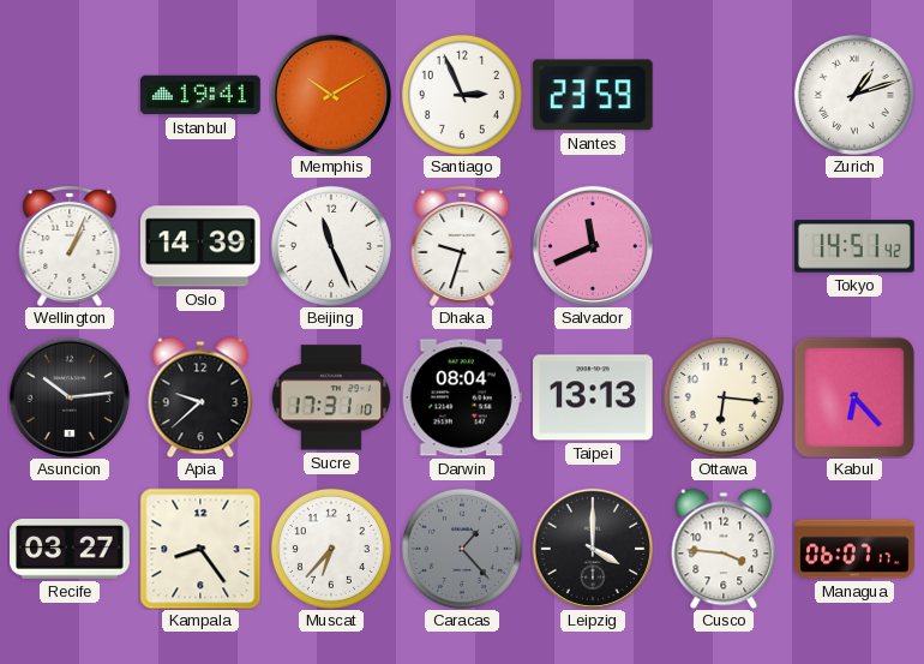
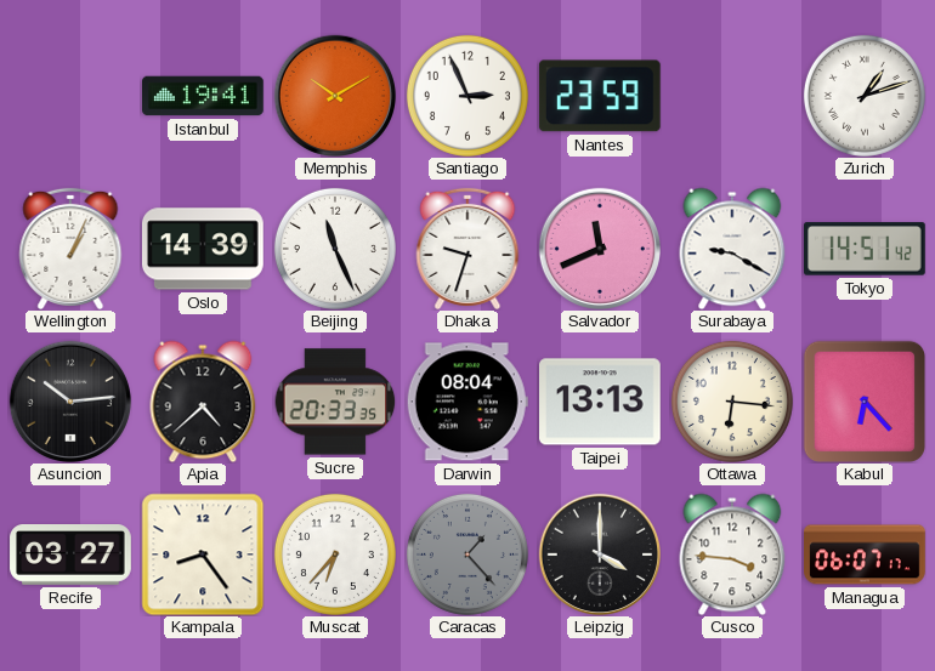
Surabaya: none -> 9:20 (732, 249)
Apia: 9:38 -> 4:38 (203, 402)
Sucre: 17:31 -> 20:33 (335, 402)
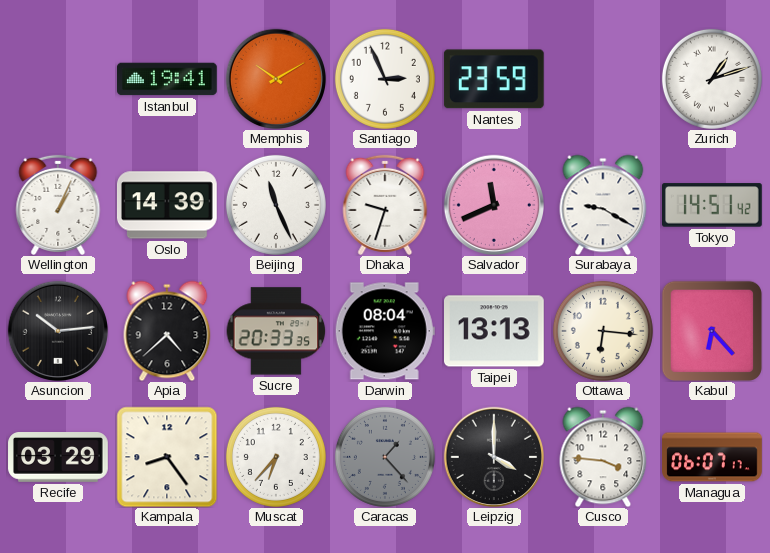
Recife: 03:27 -> 03:29 (58, 458)
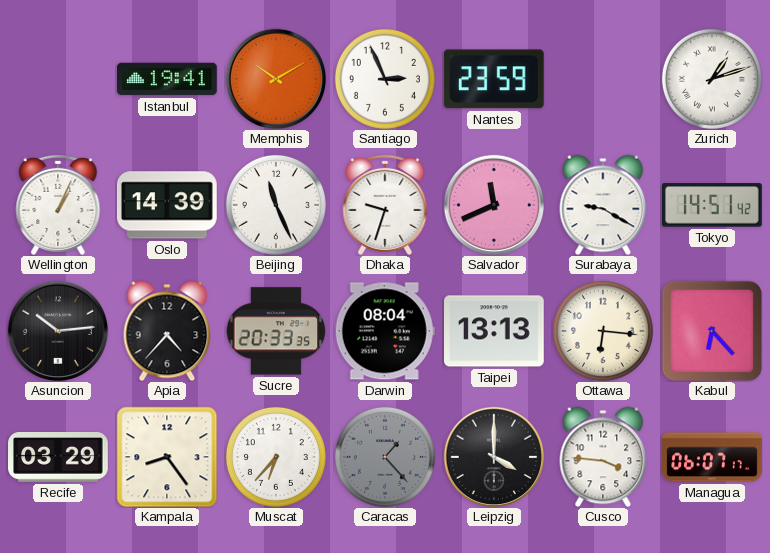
Apia: 4:38 -> 4:37 (167, 331)
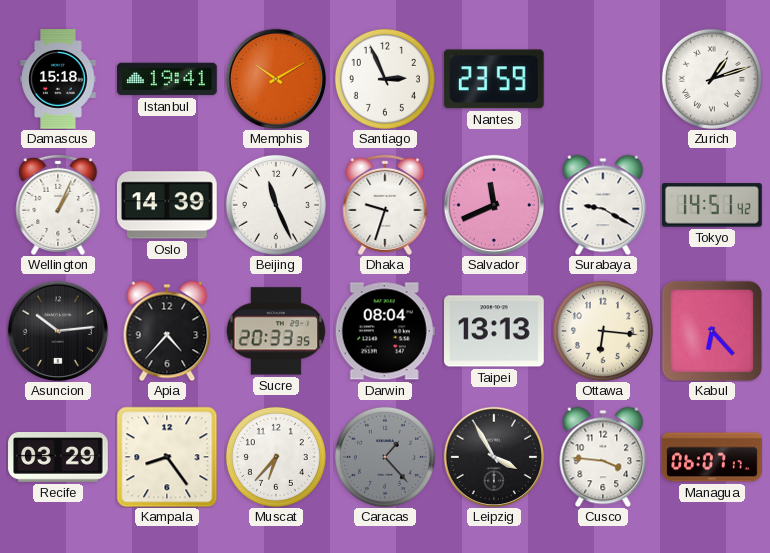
Damascus: none -> 15:18 (58, 79)
Leipzig: 4:00 -> 3:55 (493, 456)
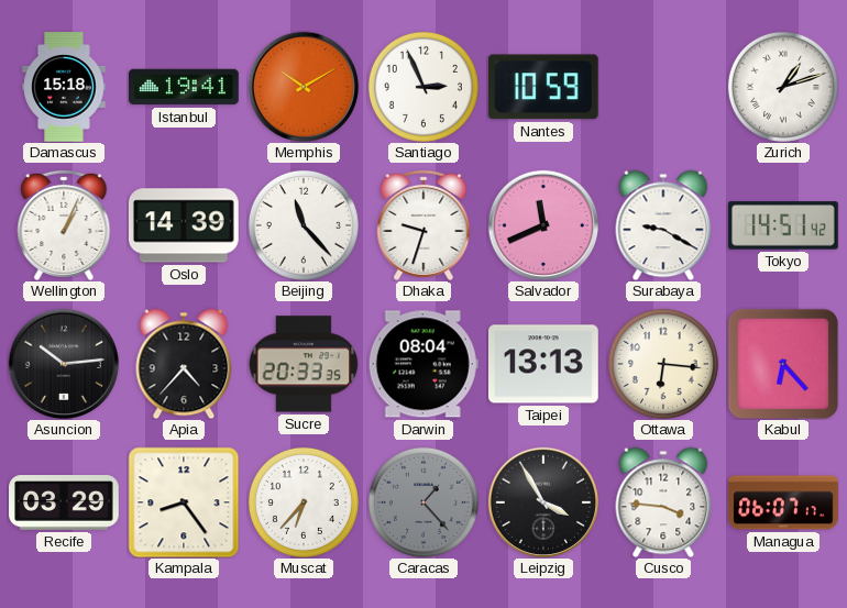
Nantes: 23:59 -> 10:59 (543, 87)
Beijing: 11:26 -> 11:23 (304, 225)
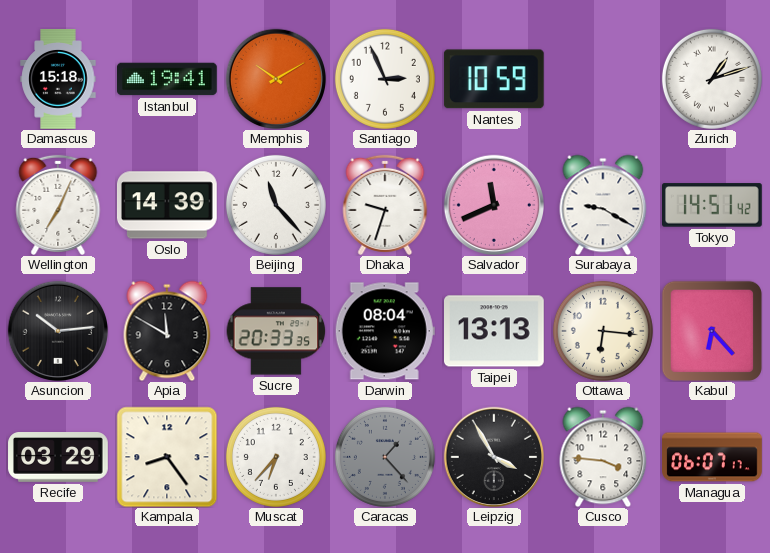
Wellington: 1:04 -> 7:04 (58, 205)
Apia: 4:37 -> 11:50 (167, 331)
